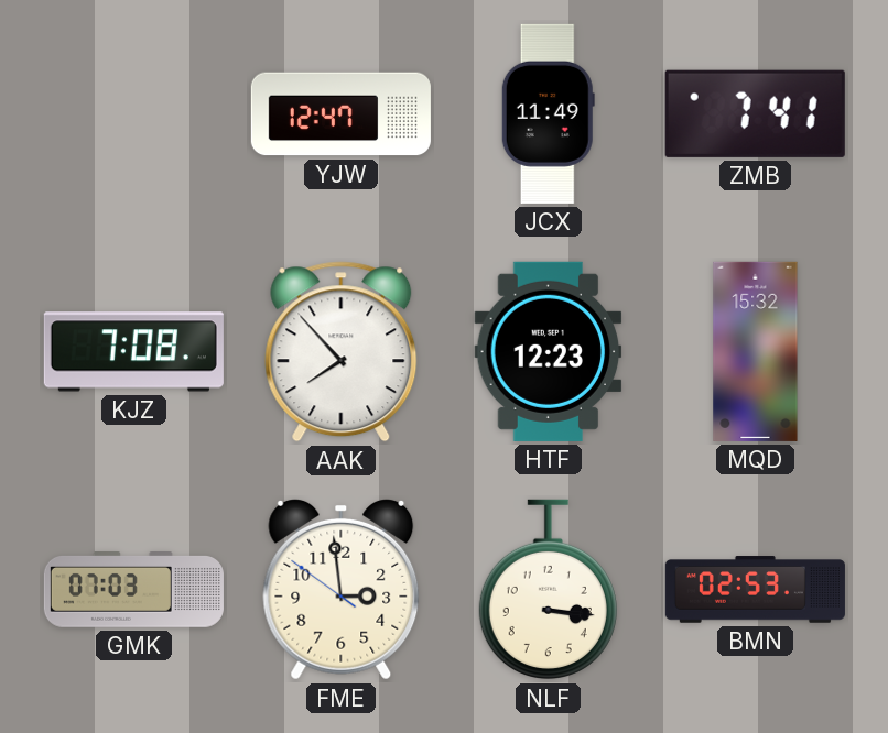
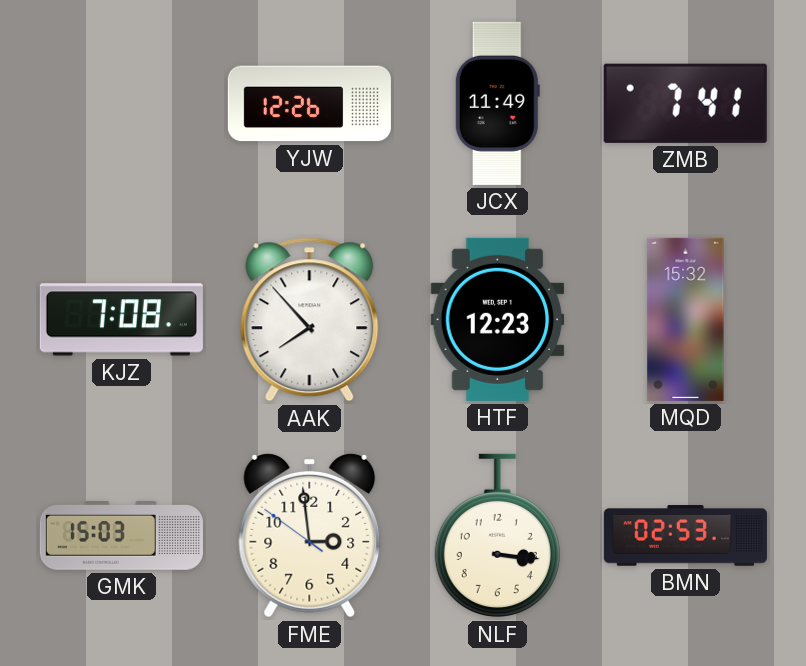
YJW: 12:47 -> 12:26 (309, 104)
GMK: 07:03 -> 15:03 (121, 536)
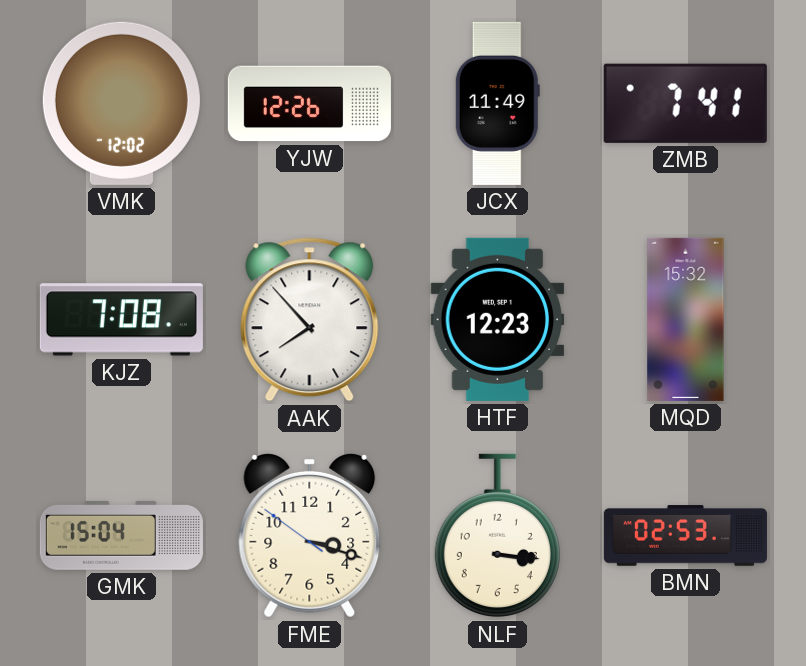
VMK: none -> 12:02 (121, 103)
GMK: 15:03 -> 15:04 (121, 536)
FME: 2:58 -> 3:17 (310, 535)
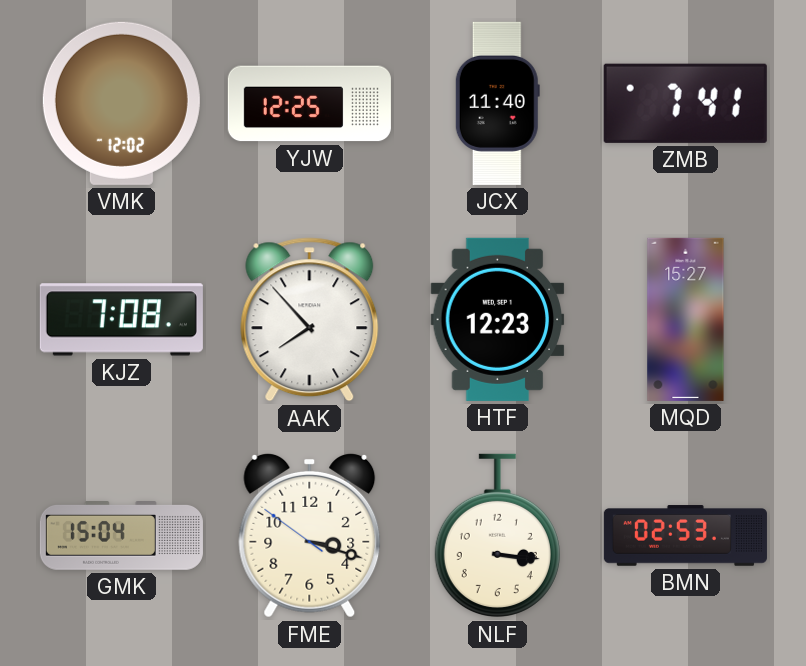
YJW: 12:26 -> 12:25 (309, 104)
JCX: 11:49 -> 11:40 (497, 103)
MQD: 15:32 -> 15:27 (686, 319)
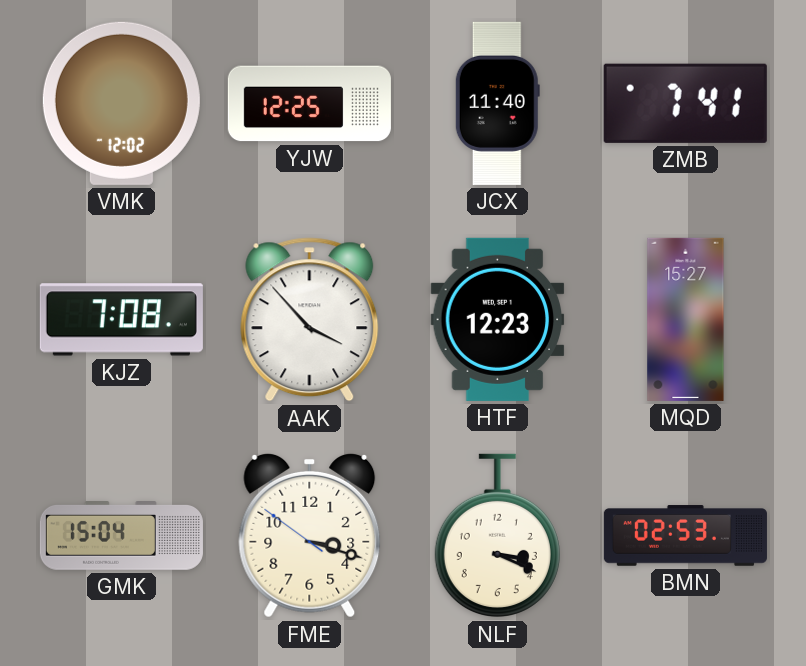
AAK: 7:53 -> 3:53 (310, 320)
NLF: 3:16 -> 3:19 (497, 536)
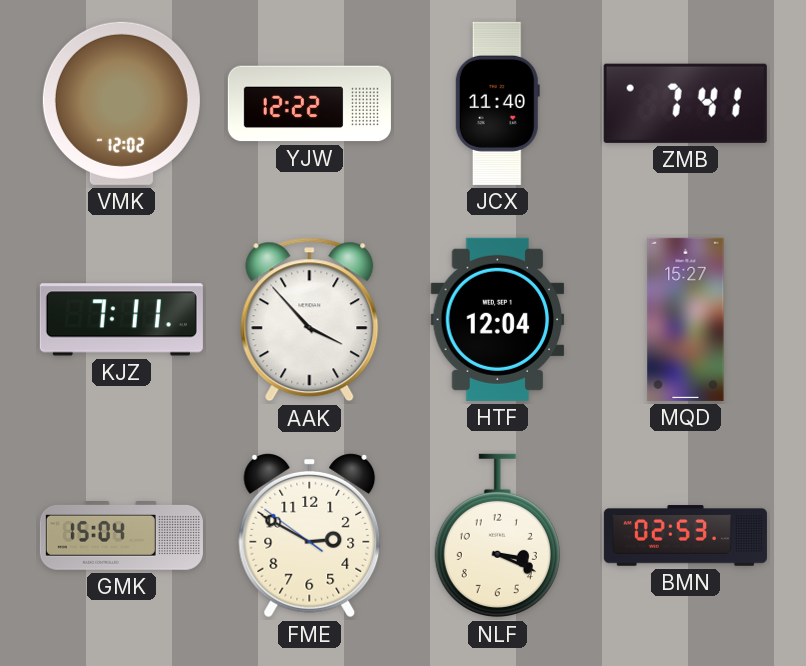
YJW: 12:25 -> 12:22 (309, 104)
KJZ: 7:08 -> 7:11 (121, 320)
HTF: 12:23 -> 12:04 (498, 319)
FME: 3:17 -> 2:49 (310, 535)
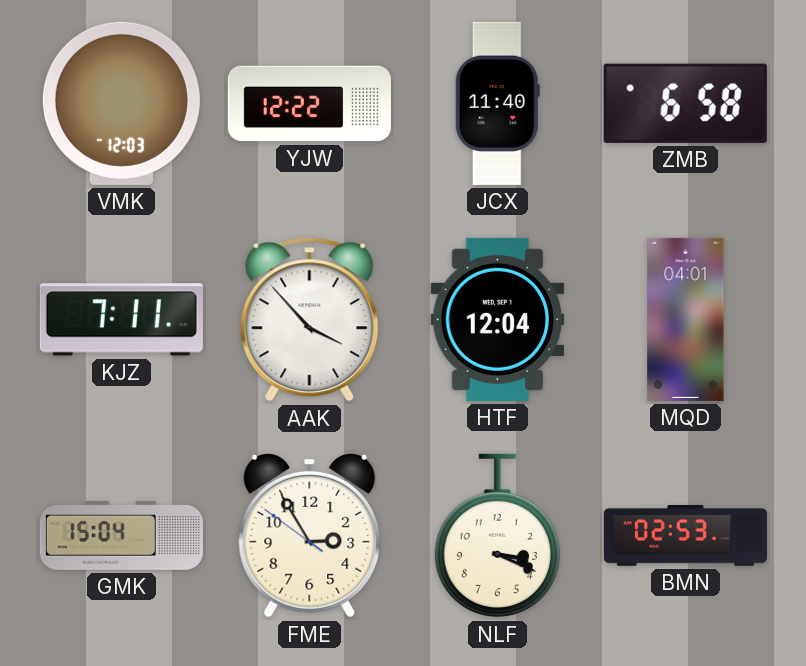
VMK: 12:02 -> 12:03 (121, 103)
ZMB: 7:41 -> 6:58 (685, 103)
MQD: 15:27 -> 04:01 (686, 319)
FME: 2:49 -> 2:54 (310, 535)
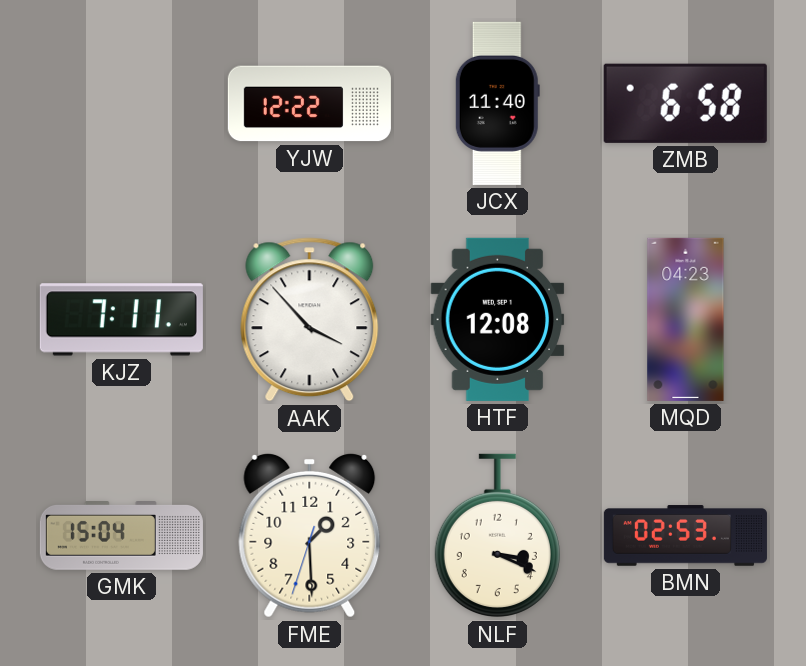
VMK: 12:03 -> none (121, 103)
HTF: 12:04 -> 12:08 (498, 319)
MQD: 04:01 -> 04:23 (686, 319)
FME: 2:54 -> 1:29 (310, 535)
